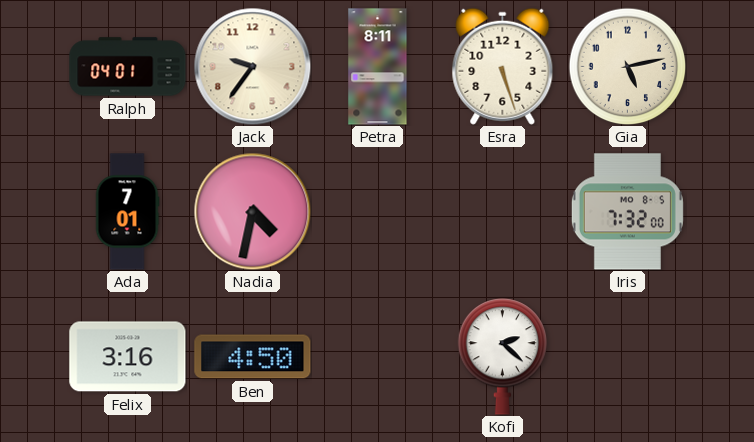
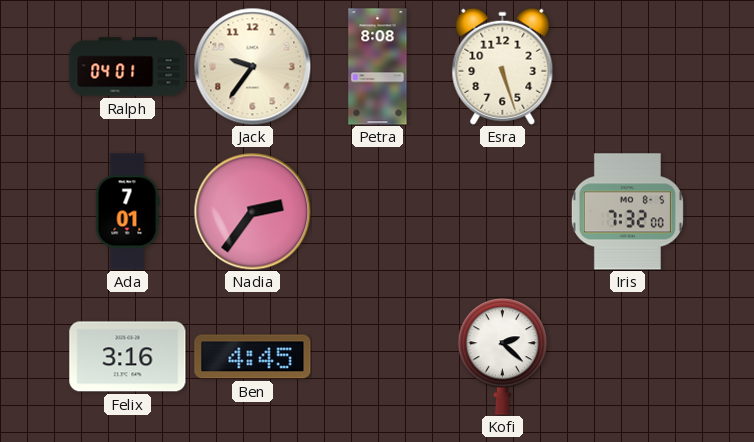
Petra: 8:11 -> 8:08 (378, 67)
Gia: 5:13 -> none (627, 66)
Nadia: 4:32 -> 2:36 (252, 211)
Ben: 4:50 -> 4:45 (253, 357)
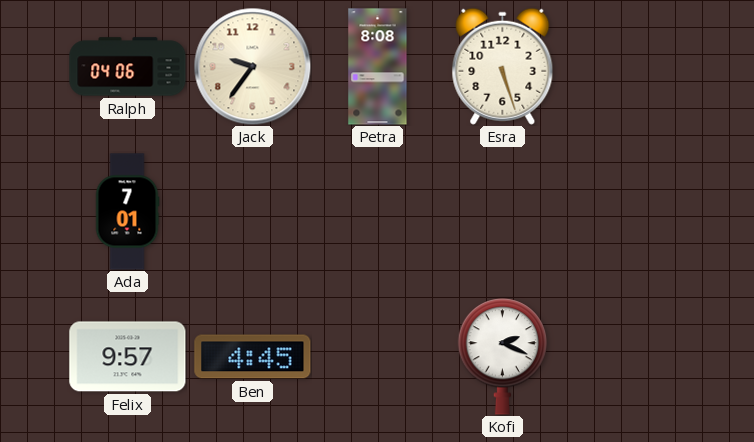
Ralph: 04:01 -> 04:06 (128, 67)
Nadia: 2:36 -> none (252, 211)
Iris: 7:32 -> none (627, 212)
Felix: 3:16 -> 9:57 (128, 357)
Kofi: 2:22 -> 2:19 (503, 357)
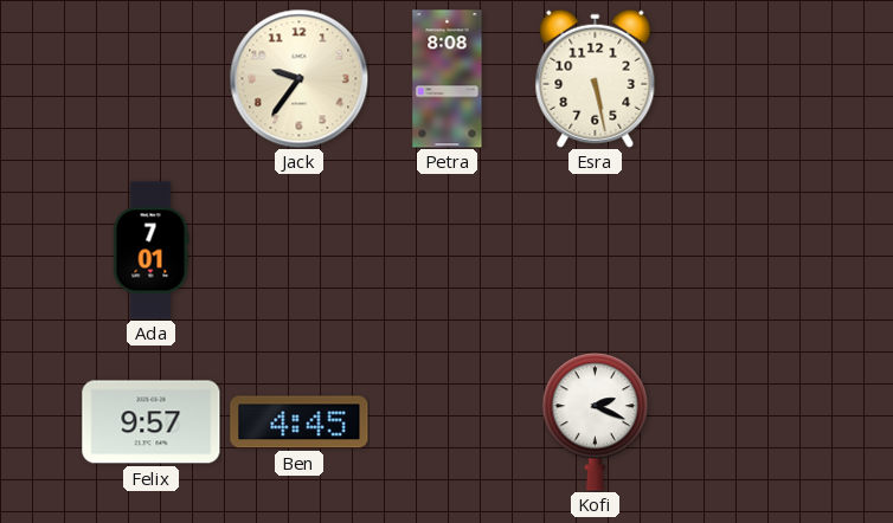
Ralph: 04:06 -> none (128, 67)
Esra: 5:27 -> 5:28 (596, 78)
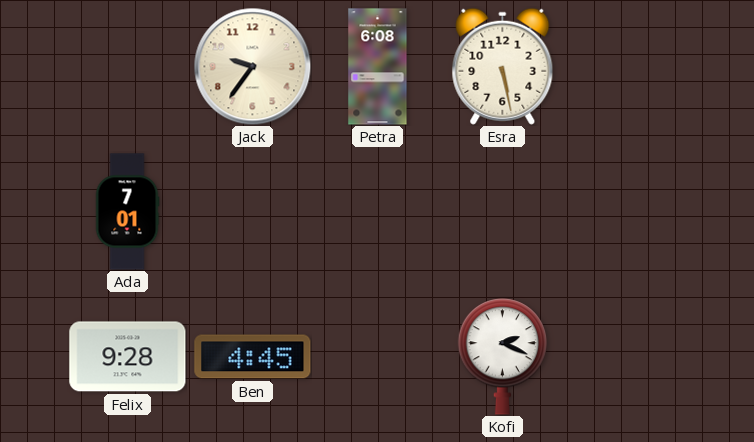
Petra: 8:08 -> 6:08 (378, 67)
Felix: 9:57 -> 9:28 (128, 357)
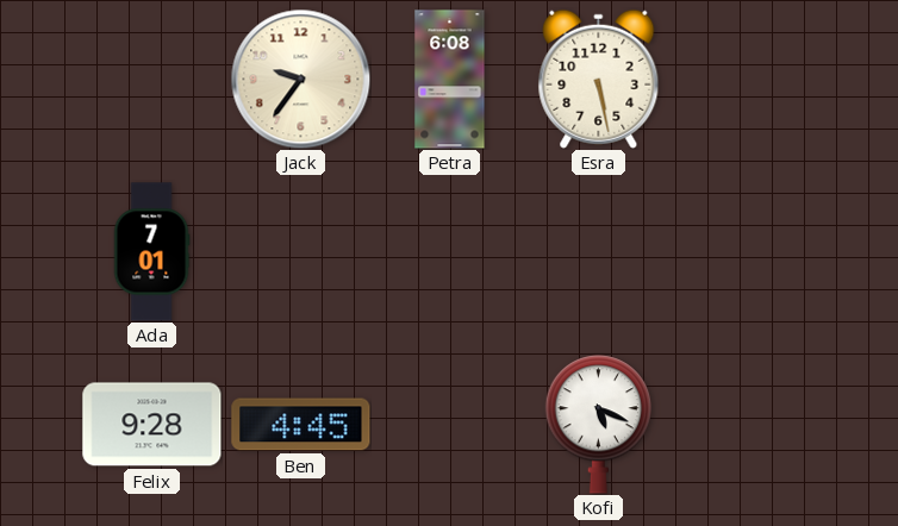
Kofi: 2:19 -> 5:19 (599, 425)
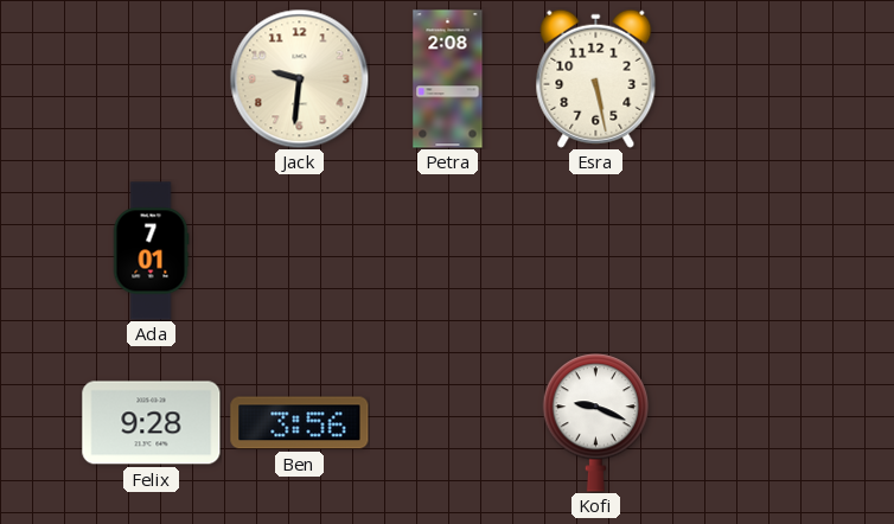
Jack: 9:36 -> 9:31 (299, 78)
Petra: 6:08 -> 2:08 (448, 79)
Ben: 4:45 -> 3:56 (300, 423)
Kofi: 5:19 -> 9:19 (596, 423)
